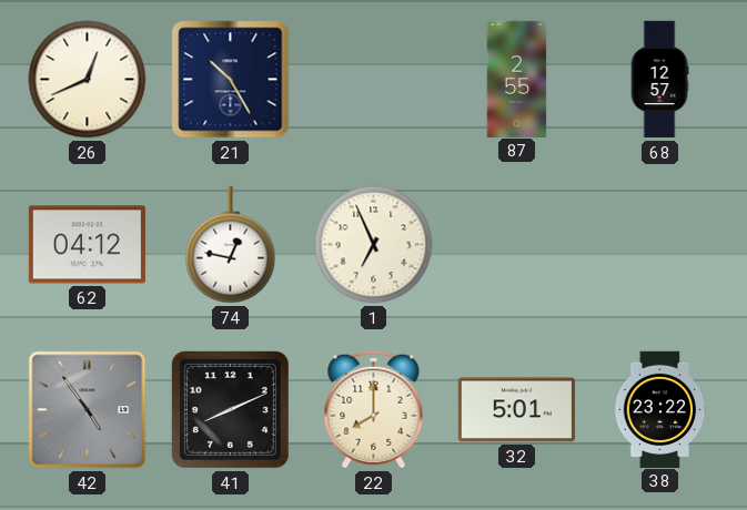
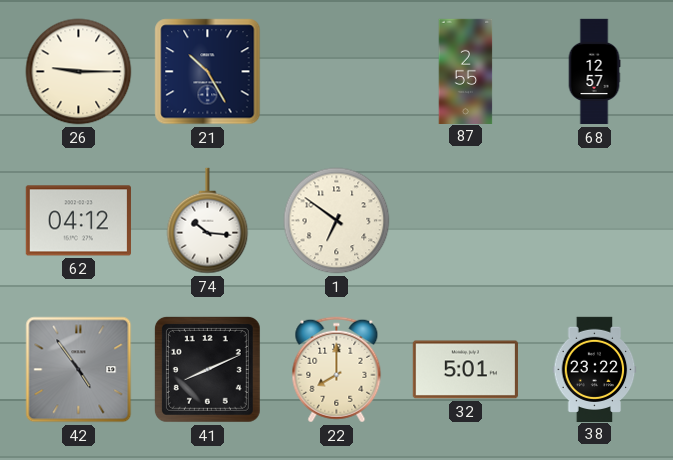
26: 12:41 -> 9:15 (79, 72)
74: 12:47 -> 10:16 (208, 221)
1: 6:56 -> 6:51 (337, 221)
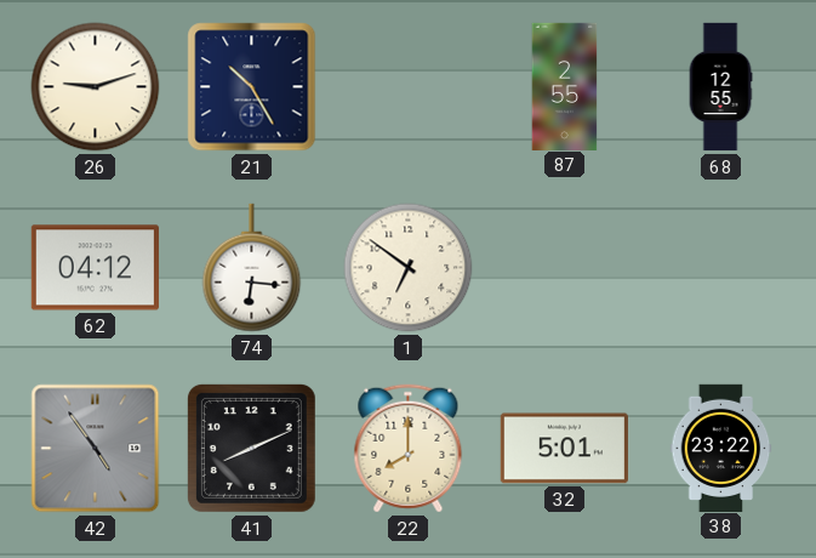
26: 9:15 -> 9:12 (96, 87)
68: 12:57 -> 12:55 (720, 87)
74: 10:16 -> 6:16 (252, 268)
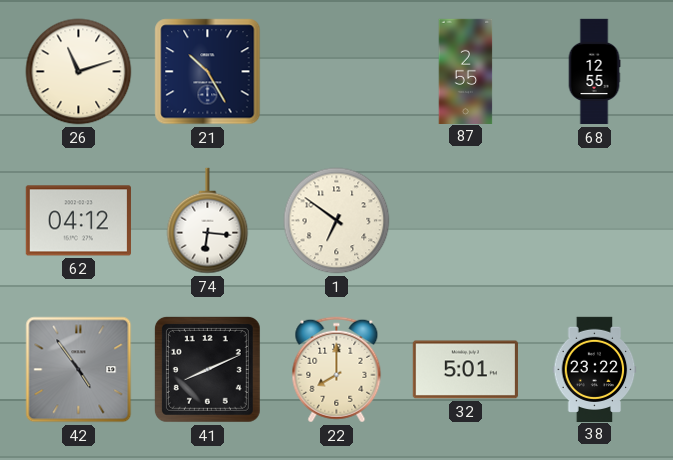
26: 9:12 -> 11:12 (79, 72)
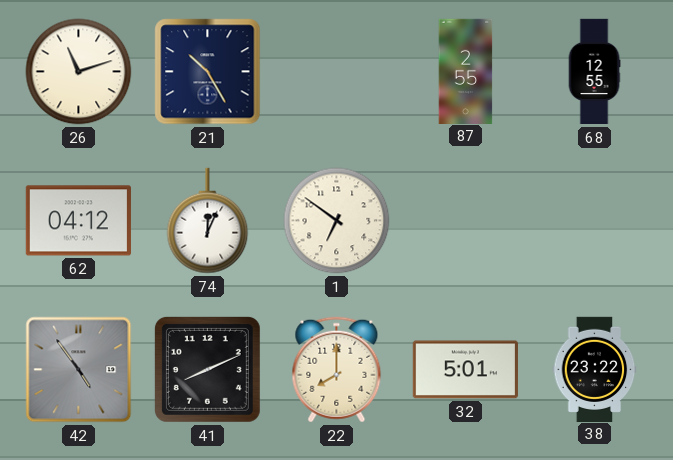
74: 6:16 -> 12:04 (208, 221)
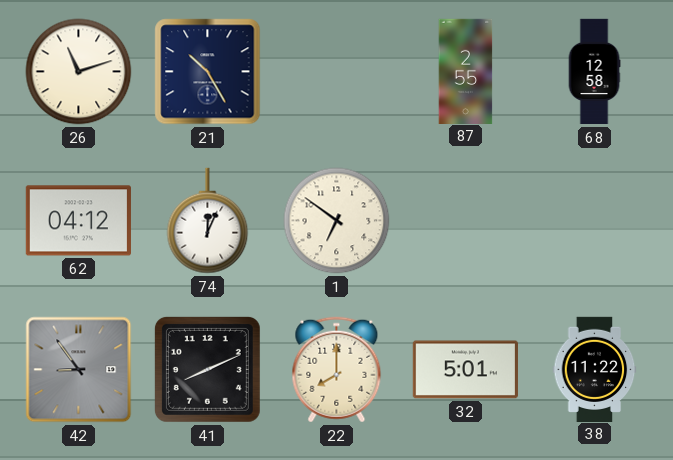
68: 12:55 -> 12:58 (594, 72)
42: 4:54 -> 8:54 (79, 370)
38: 23:22 -> 11:22 (595, 369)
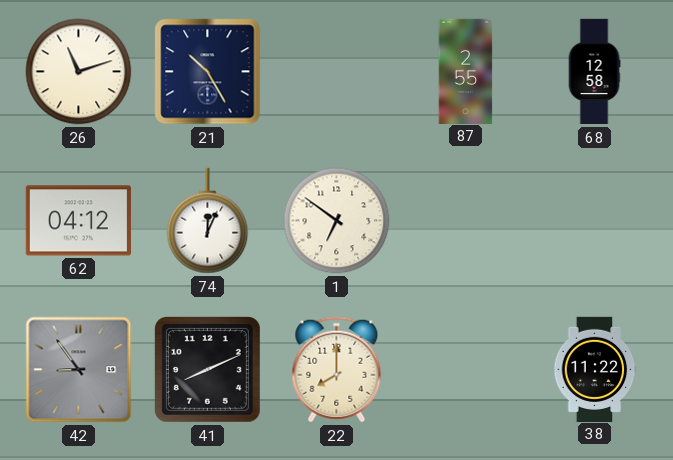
32: 5:01 -> none (465, 370)
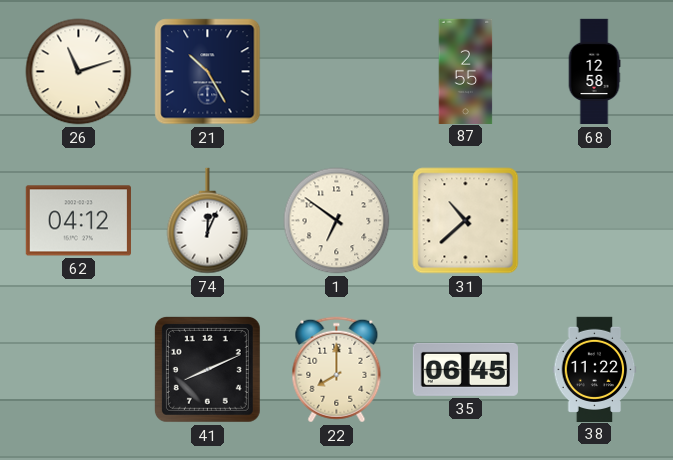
31: none -> 10:38 (466, 221)
42: 8:54 -> none (79, 370)
35: none -> 06:45 (465, 369)
